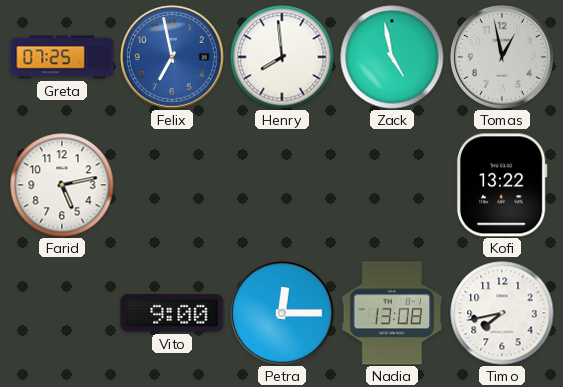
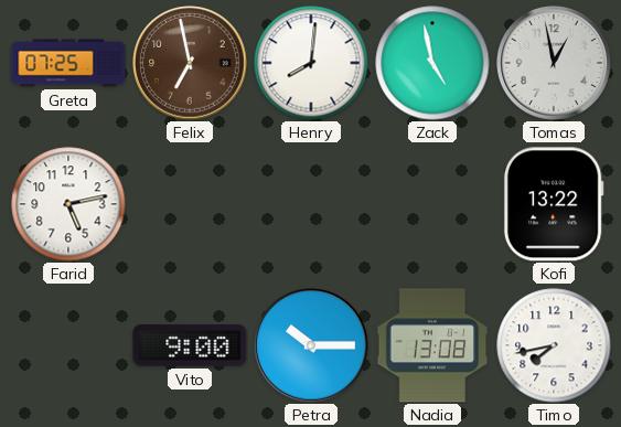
Felix dial: blue -> brown (190, 63)
Henry: 7:59 -> 8:01 (311, 63)
Petra: 12:15 -> 10:15 (311, 345)
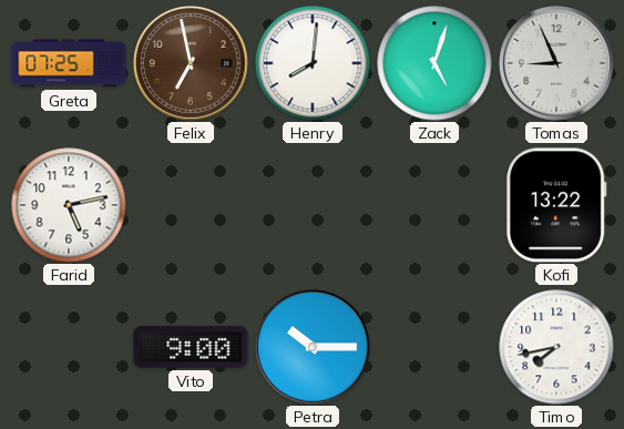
Zack: 4:58 -> 5:03 (434, 63)
Tomas: 12:58 -> 8:56 (556, 63)
Nadia: 13:08 -> none (432, 345)
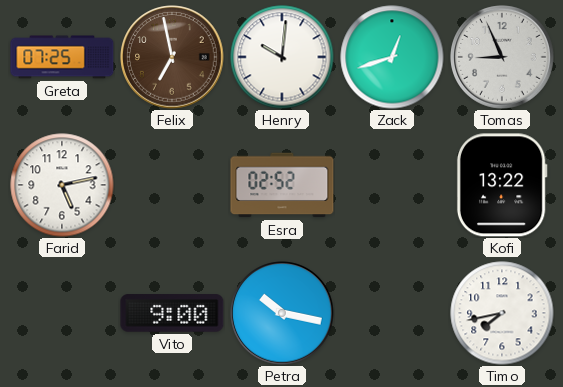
Henry: 8:01 -> 10:01 (282, 57)
Zack: 5:03 -> 12:42 (392, 57)
Esra: none -> 02:52 (282, 185)
Petra: 10:15 -> 10:17 (282, 313)
